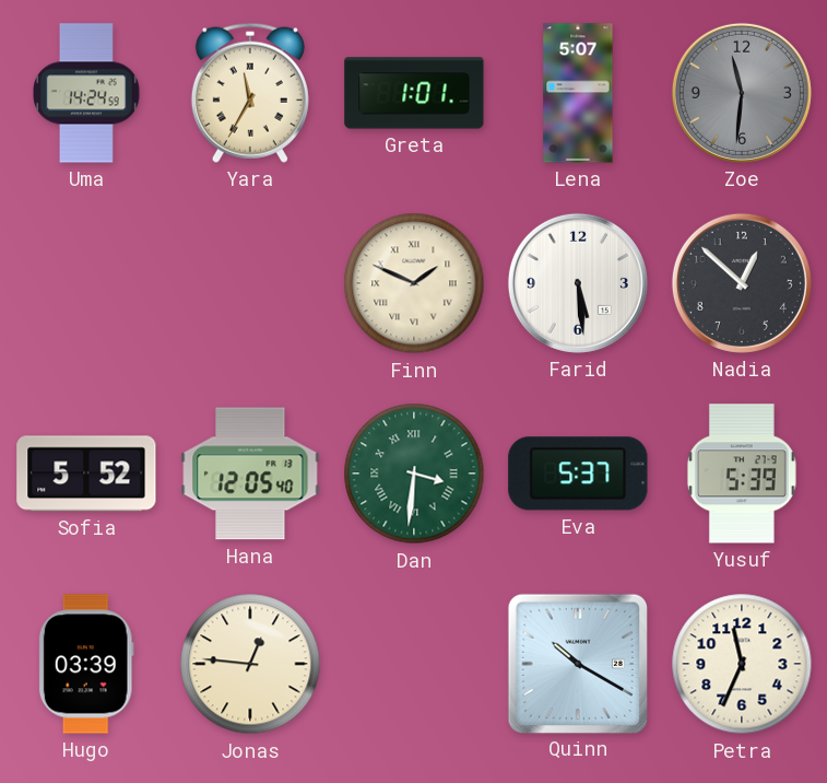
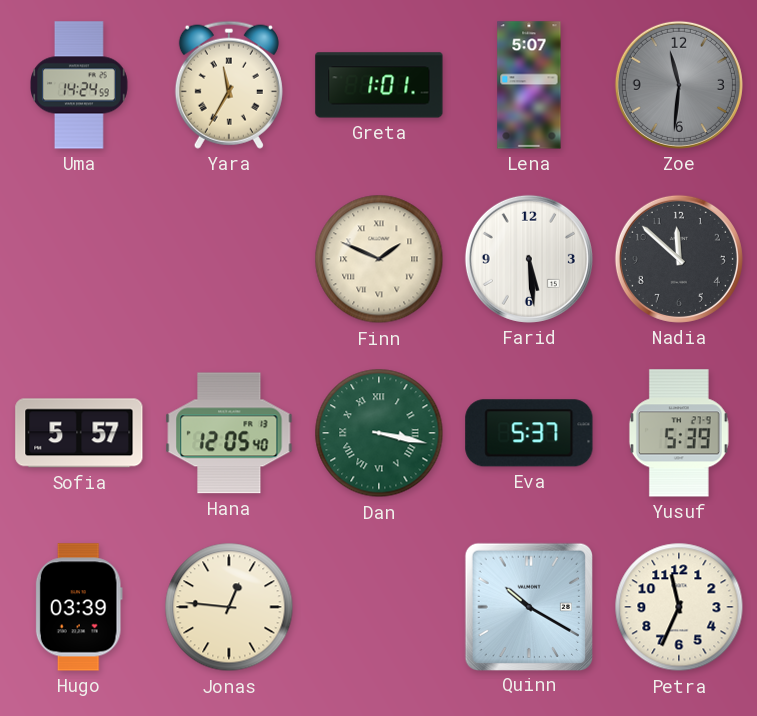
Nadia: 12:52 -> 11:52 (679, 259)
Sofia: 5:52 -> 5:57 (79, 433)
Dan: 3:31 -> 3:17 (379, 433)
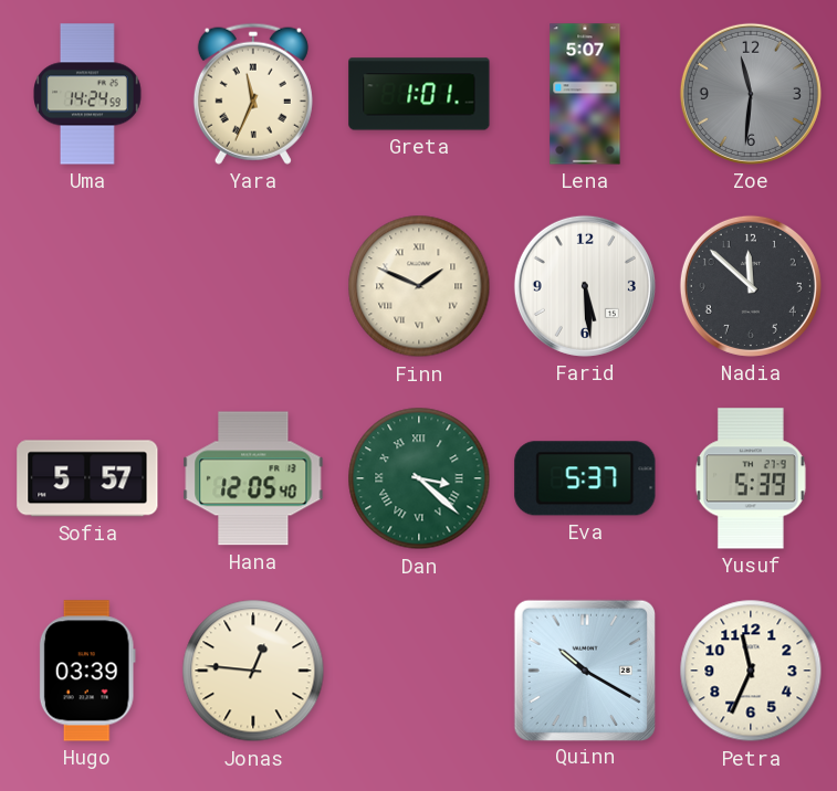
Yara: 11:35 -> 11:34 (253, 94)
Dan: 3:17 -> 3:22 (419, 478)
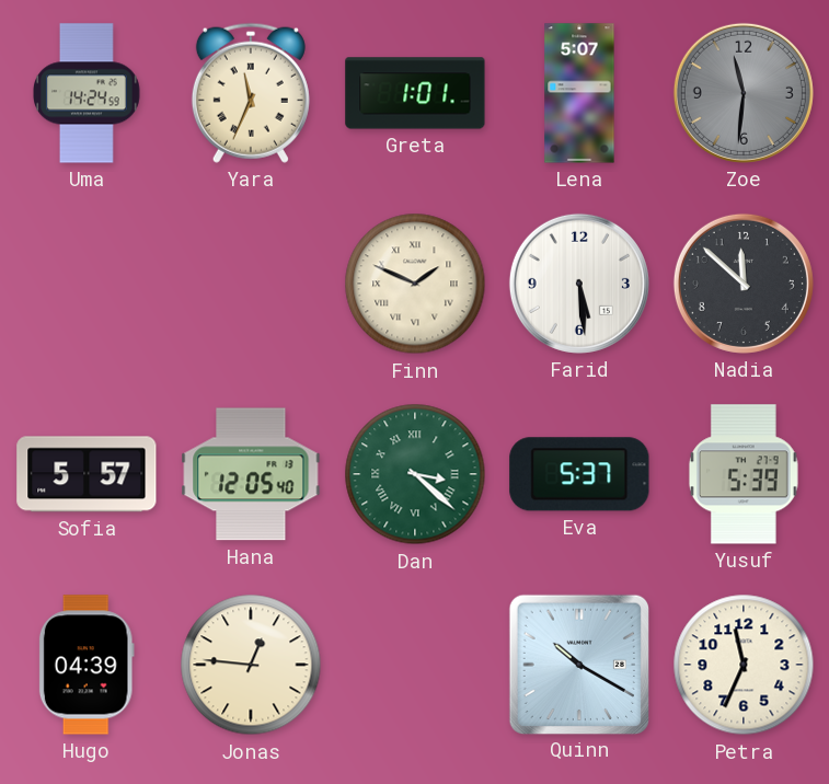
Hugo: 03:39 -> 04:39 (87, 665)
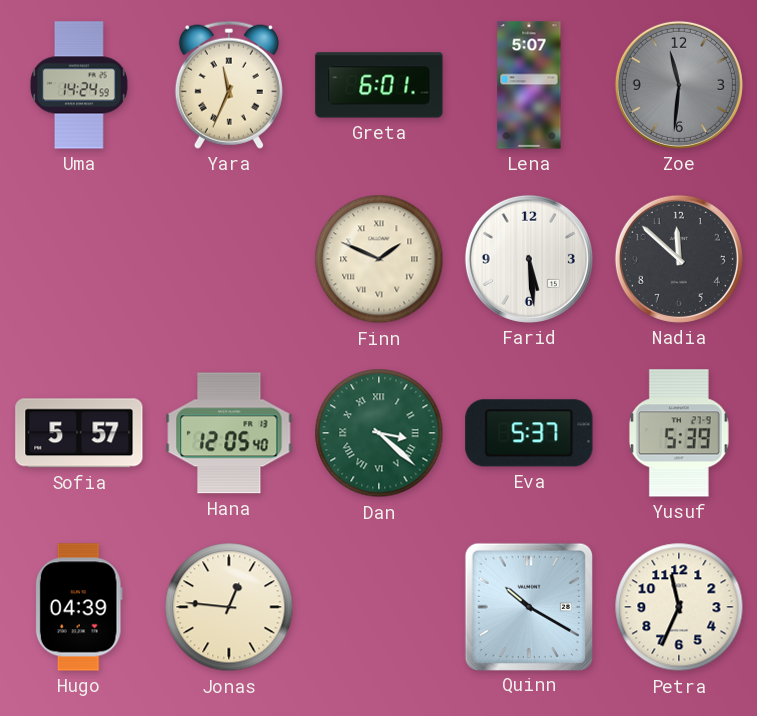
Greta: 1:01 -> 6:01 (379, 85)
